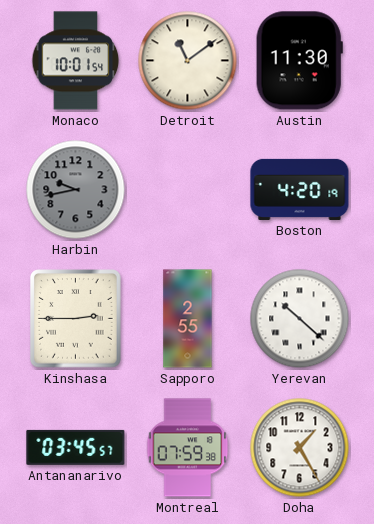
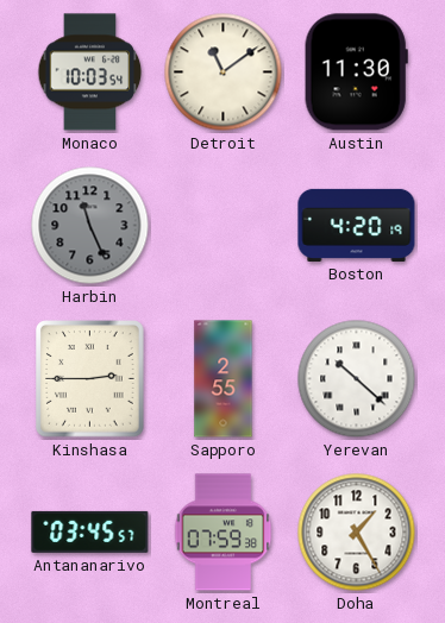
Monaco: 10:01 -> 10:03 (90, 73)
Harbin: 9:43 -> 11:26 (90, 226)
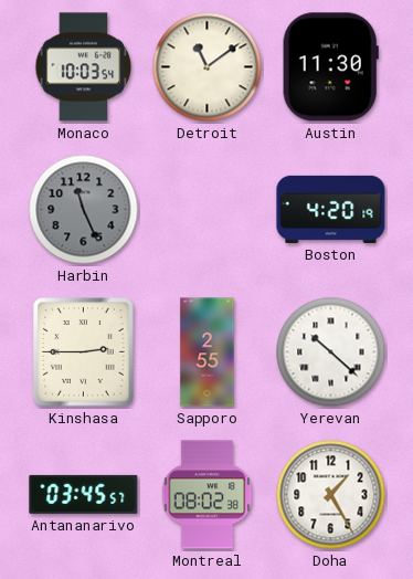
Montreal: 07:59 -> 08:02 (208, 495)
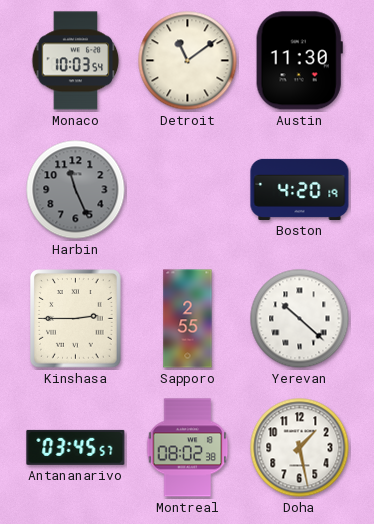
Doha: 1:25 -> 1:28 (300, 448)
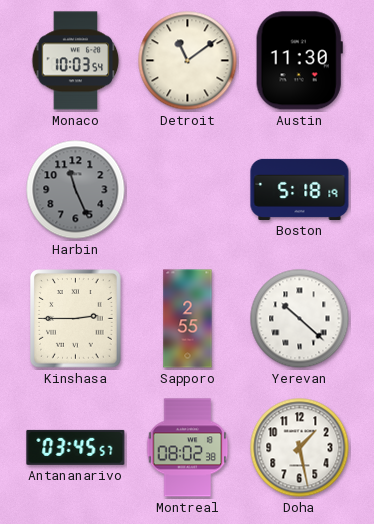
Boston: 4:20 -> 5:18 (300, 189)
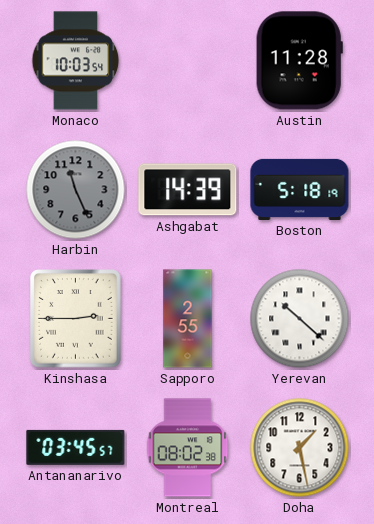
Detroit: 11:09 -> none (188, 61)
Austin: 11:30 -> 11:28 (299, 61)
Ashgabat: none -> 14:39 (188, 190)
